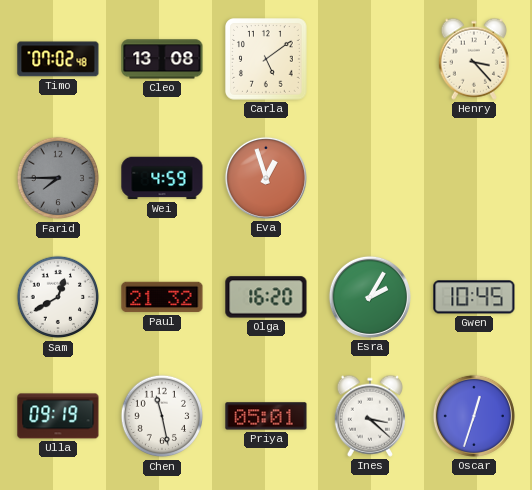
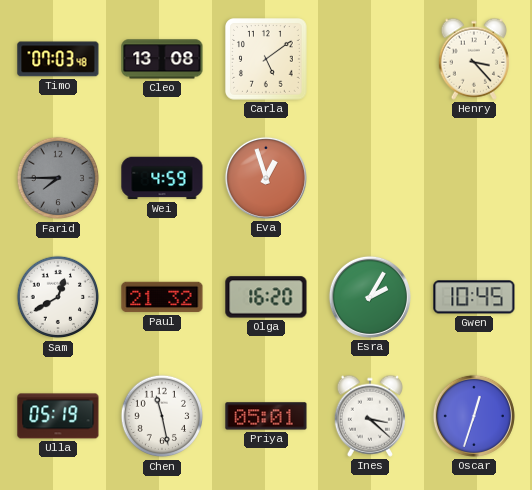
Timo: 07:02 -> 07:03 (58, 59)
Ulla: 09:19 -> 05:19 (58, 416)
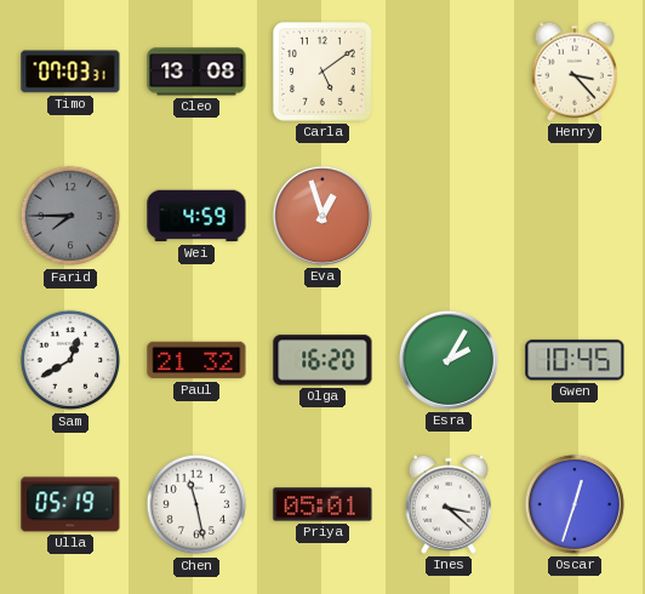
Timo: 07:03:48 -> 07:03:31 (70, 72)
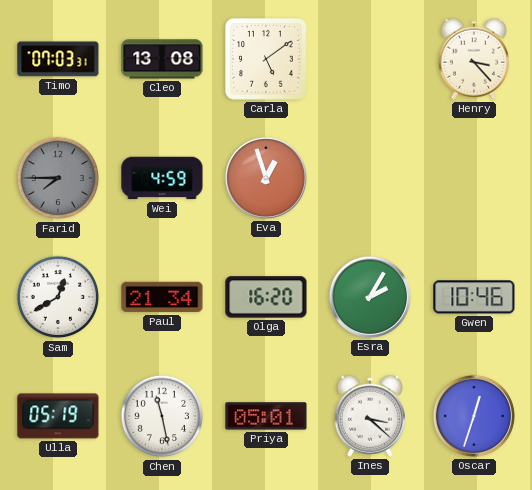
Paul: 21:32 -> 21:34 (162, 297)
Gwen: 10:45 -> 10:46 (474, 297)
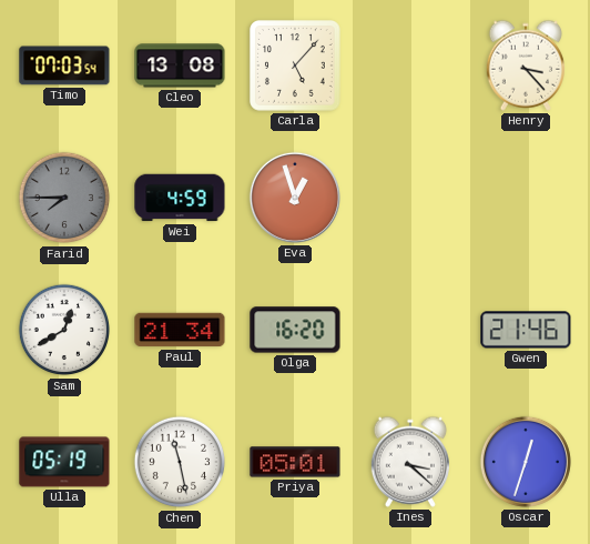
Timo: 07:03:31 -> 07:03:54 (64, 66)
Carla: 5:09 -> 5:07 (295, 66)
Esra: 2:05 -> none (370, 297)
Gwen: 10:46 -> 21:46 (526, 330)
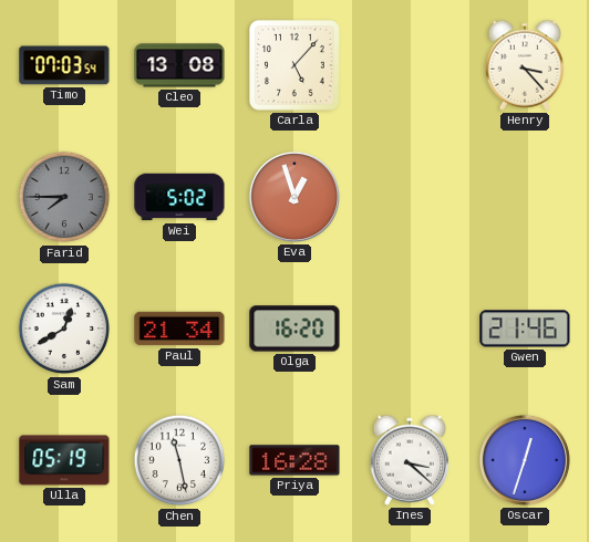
Wei: 4:59 -> 5:02 (179, 197)
Priya: 05:01 -> 16:28 (294, 460)
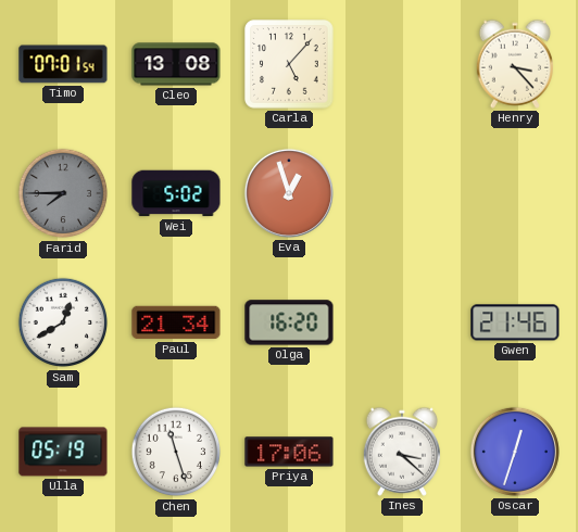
Timo: 07:03 -> 07:01 (63, 64)
Chen: 11:28 -> 11:27 (176, 452)
Priya: 16:28 -> 17:06 (289, 452)
